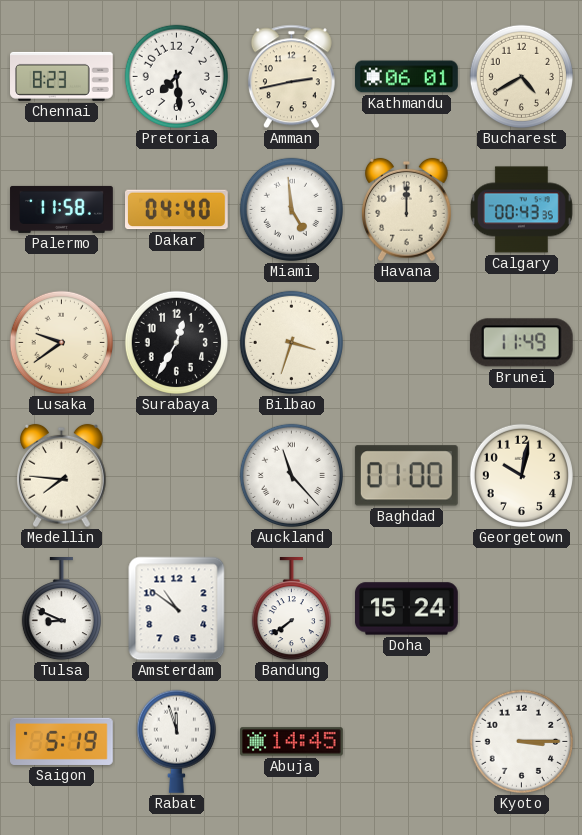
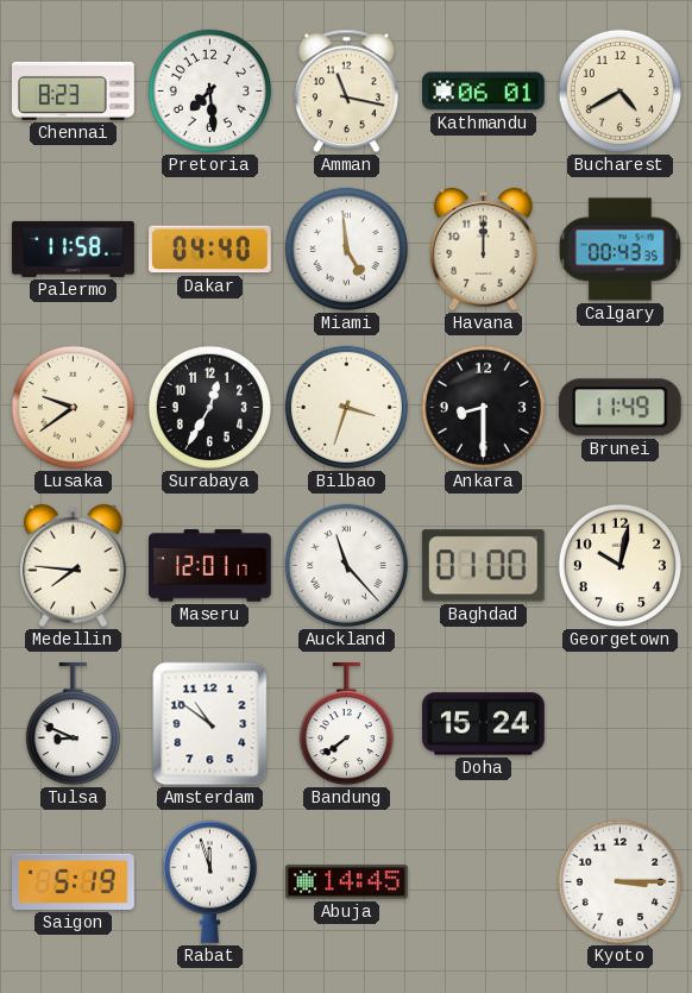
Amman: 2:43 -> 11:17 (346, 92)
Ankara: none -> 8:30 (483, 407)
Maseru: none -> 12:01 (210, 566)
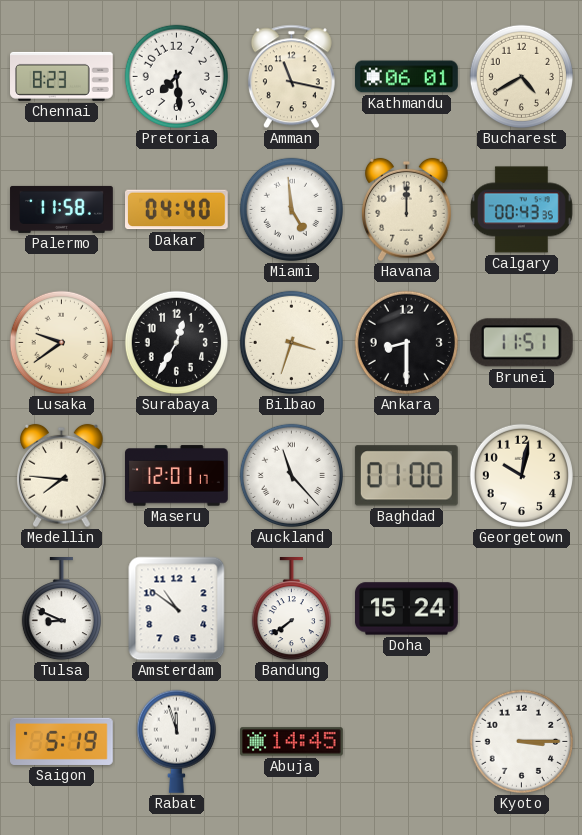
Brunei: 11:49 -> 11:51 (521, 343)
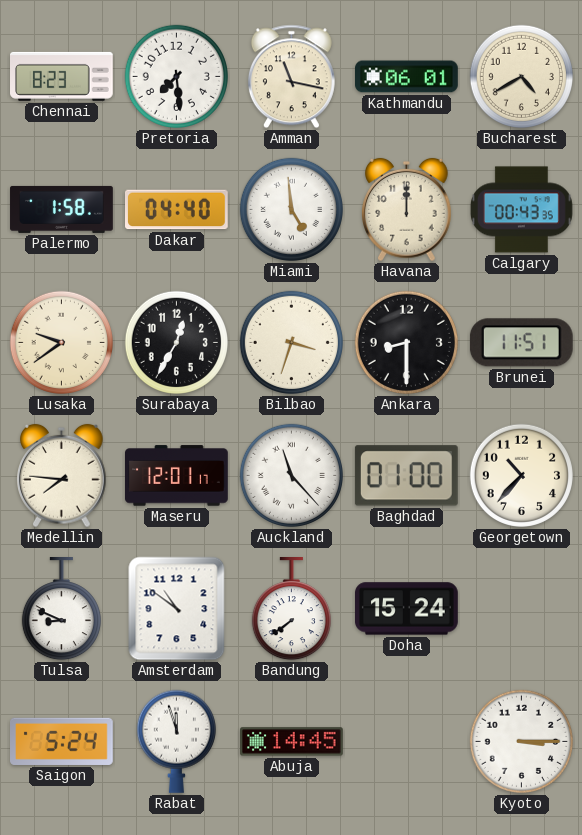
Palermo: 11:58 -> 1:58 (62, 209)
Georgetown: 10:02 -> 10:37 (521, 475)
Saigon: 5:19 -> 5:24 (62, 741)
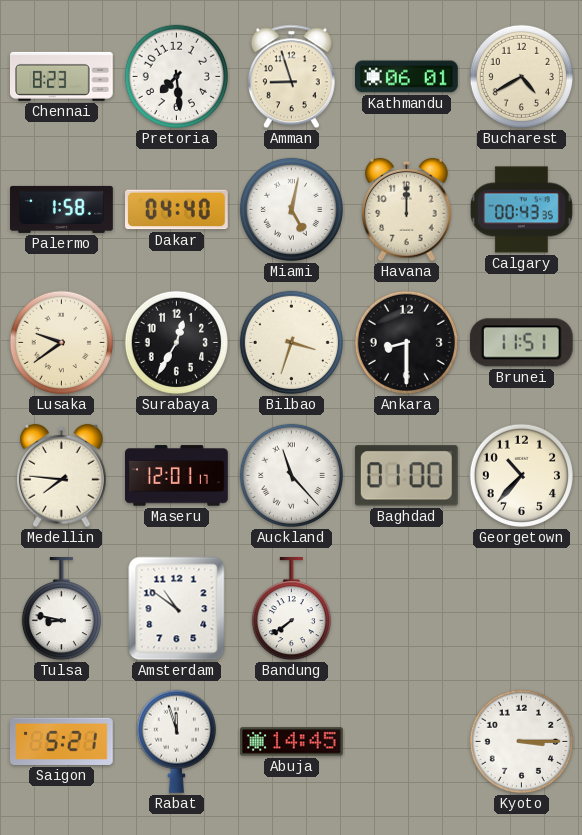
Amman: 11:17 -> 8:57 (291, 77)
Miami: 4:59 -> 5:02 (291, 209)
Tulsa: 8:49 -> 8:47 (61, 610)
Doha: 15:24 -> none (407, 609)
Saigon: 5:24 -> 5:21 (62, 741)
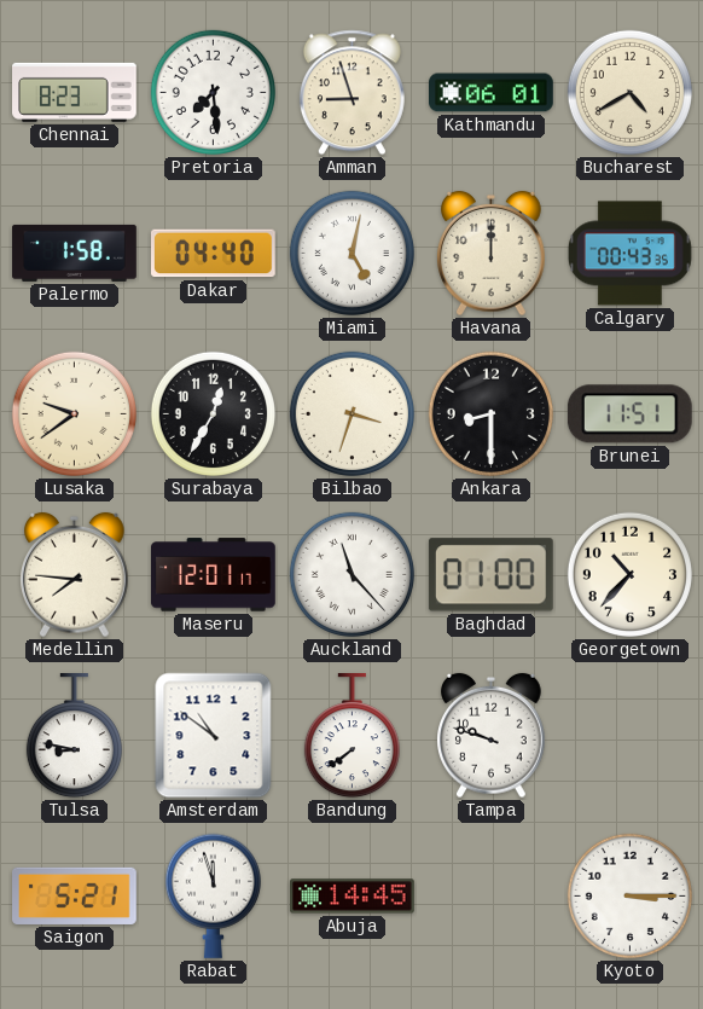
Tampa: none -> 9:48 (492, 736)
